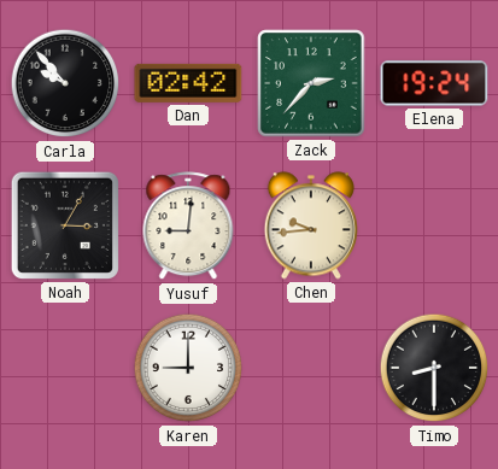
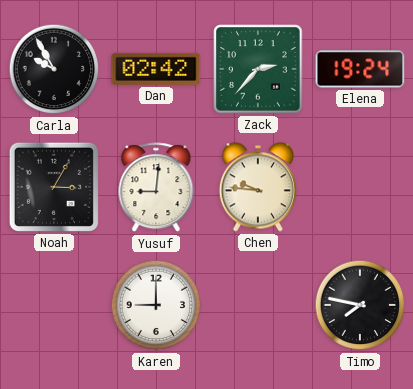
Carla: 9:53 -> 9:55 (54, 69)
Chen: 9:44 -> 9:46 (258, 187)
Timo: 8:30 -> 7:47 (360, 305)
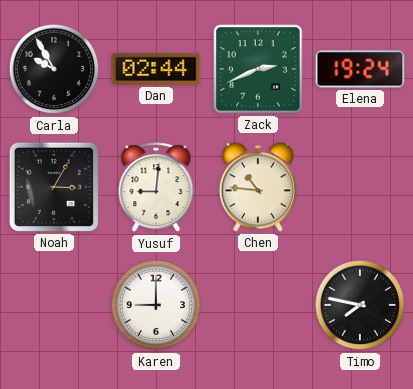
Dan: 02:42 -> 02:44 (156, 69)
Zack: 2:37 -> 2:41 (258, 69)
Chen: 9:46 -> 10:46 (258, 187)
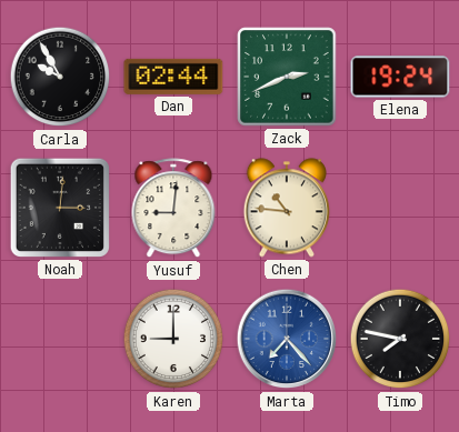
Noah: 3:05 -> 3:01 (60, 208)
Marta: none -> 7:23 (287, 339)
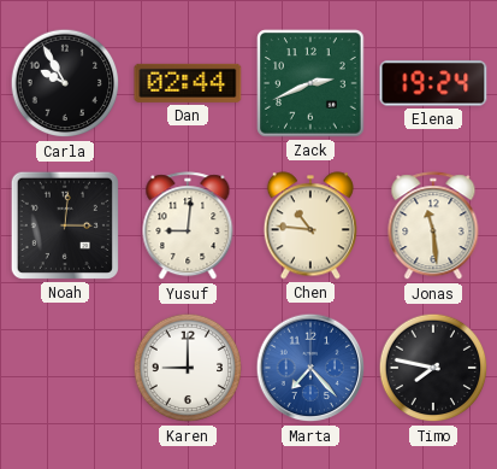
Jonas: none -> 11:29 (433, 227)
